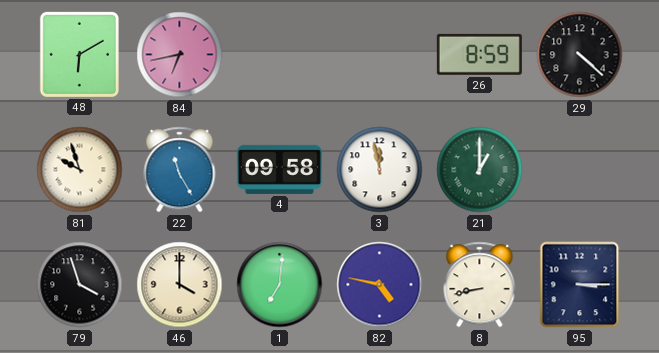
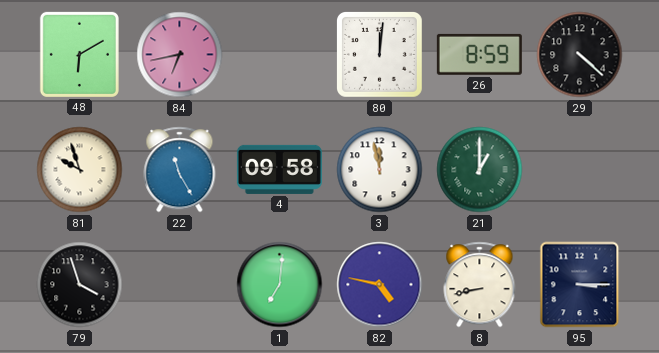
80: none -> 12:01 (380, 55)
46: 4:00 -> none (180, 285)
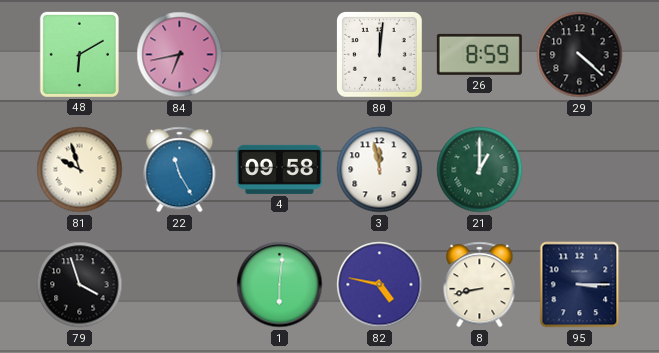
1: 7:01 -> 6:01 (280, 285)
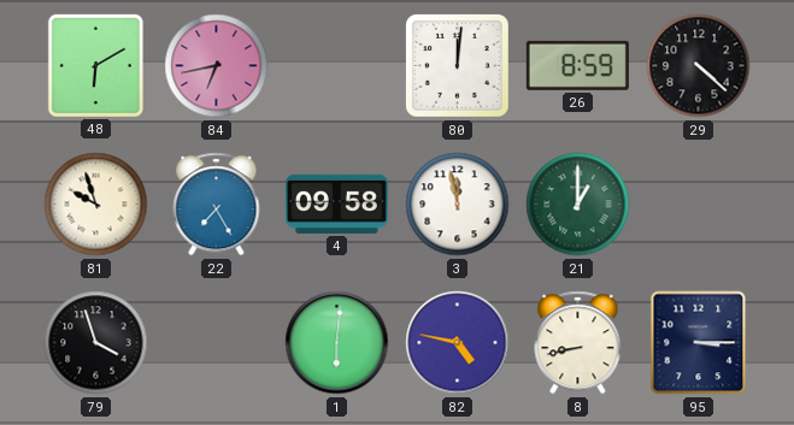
22: 11:25 -> 7:25 (217, 205)
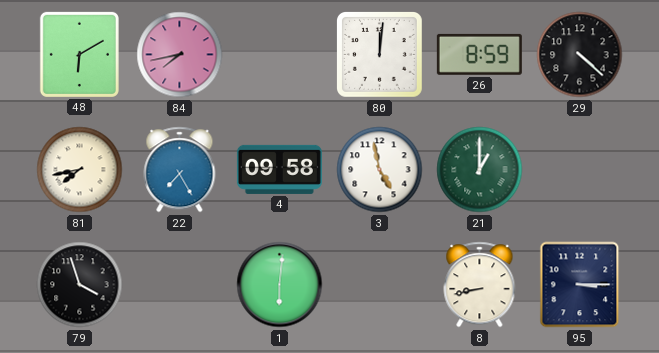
84: 6:43 -> 7:43 (180, 55)
81: 9:57 -> 7:43 (80, 170)
3: 11:58 -> 4:58 (380, 170)
82: 4:47 -> none (458, 343)
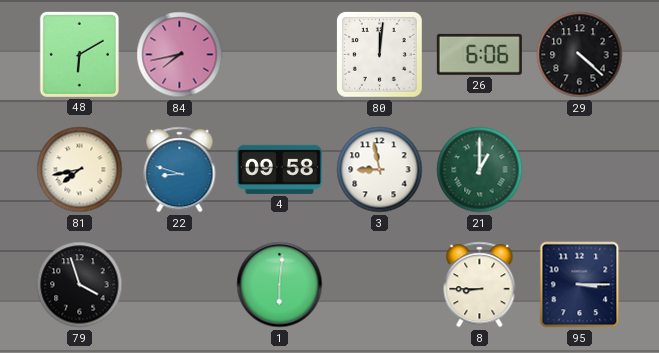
26: 8:59 -> 6:06 (479, 54)
22: 7:25 -> 8:48 (180, 170)
3: 4:58 -> 8:58 (380, 170)
8: 8:43 -> 8:45 (480, 285)
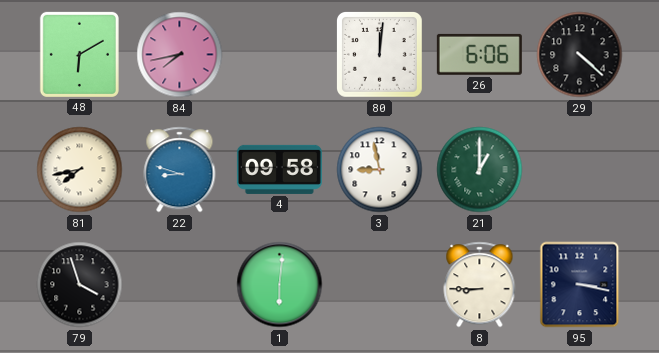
95: 3:15 -> 3:17 (580, 285)
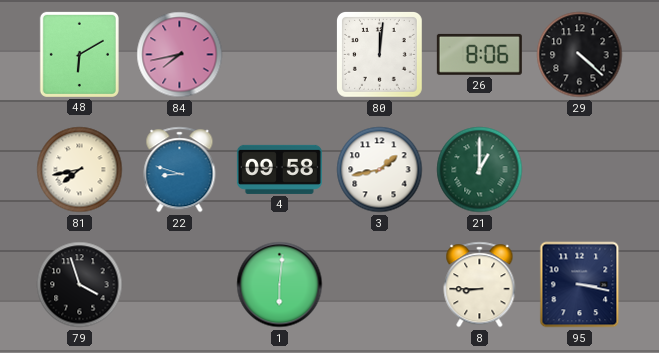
26: 6:06 -> 8:06 (479, 54)
3: 8:58 -> 1:43 (380, 170)
